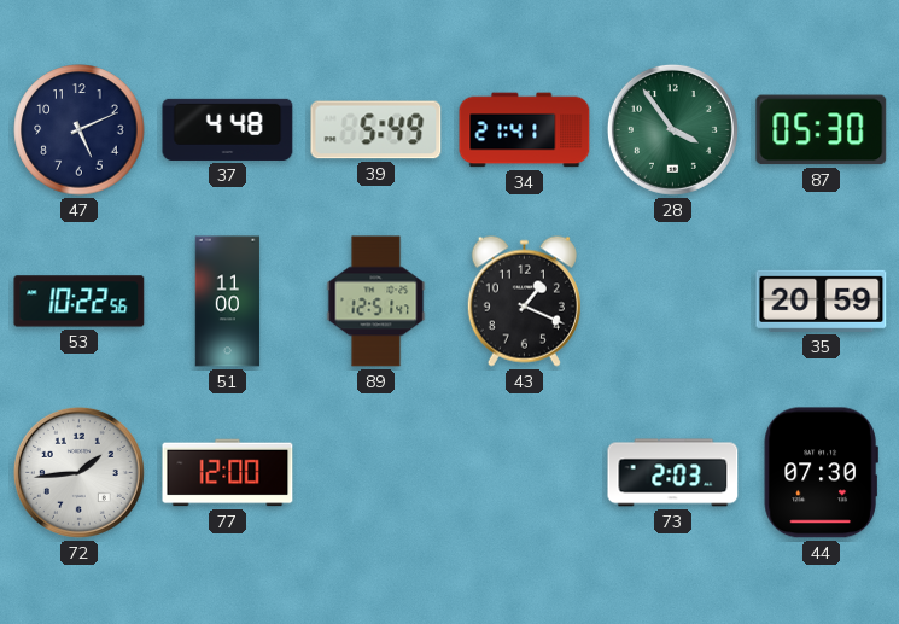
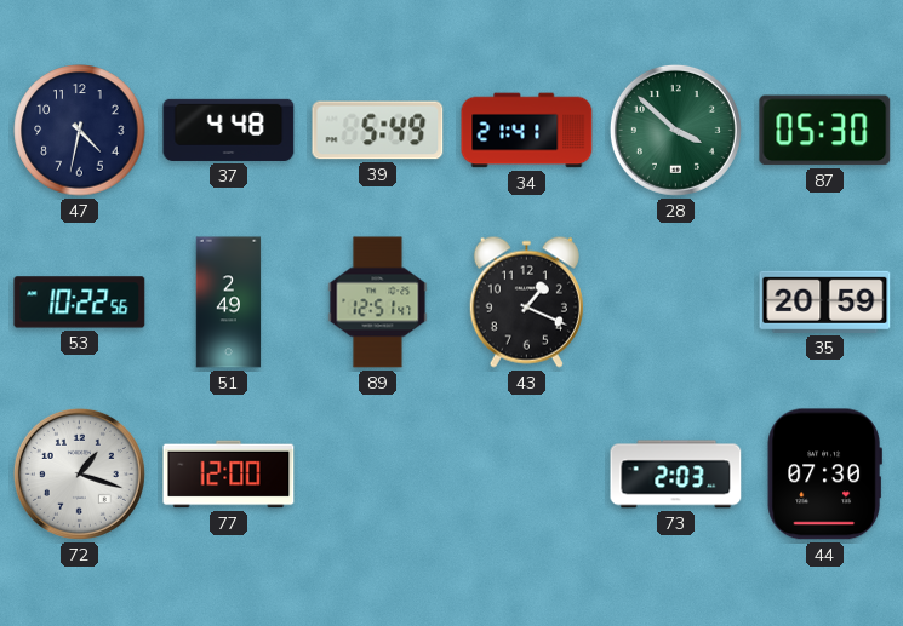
47: 5:11 -> 4:32 (80, 131)
28: 3:54 -> 3:52 (675, 130)
51: 11:00 -> 2:49 (229, 303)
72: 1:44 -> 1:18 (79, 473)
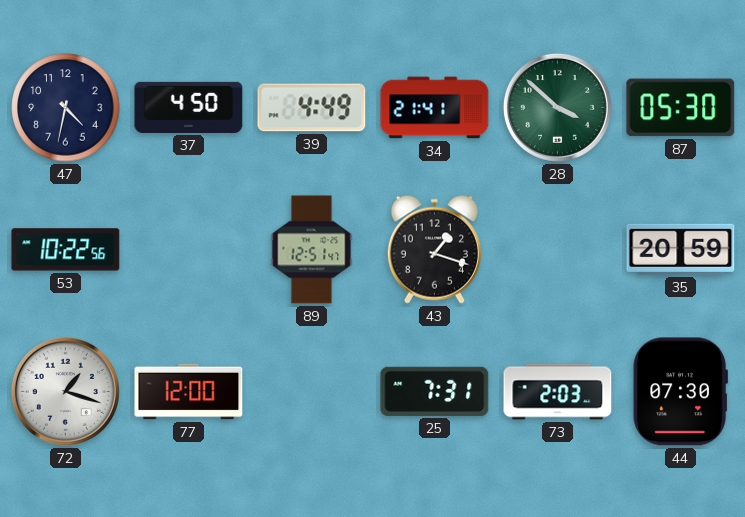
37: 4:48 -> 4:50 (189, 107)
39: 5:49 -> 4:49 (312, 108)
51: 2:49 -> none (229, 303)
43: 1:19 -> 1:18 (434, 249)
25: none -> 7:31 (435, 391)
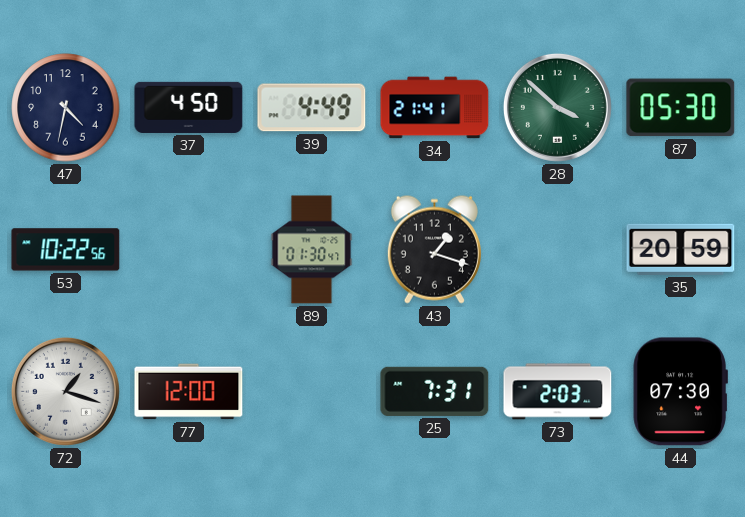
89: 12:51 -> 01:30 (312, 250)
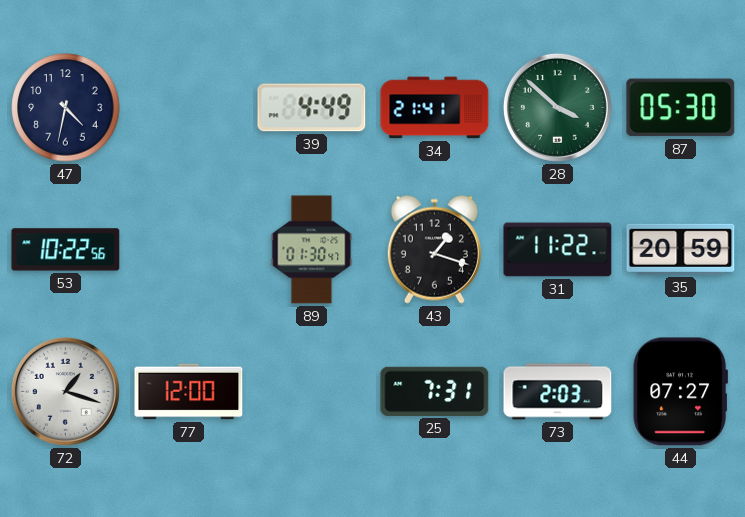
37: 4:50 -> none (189, 107)
31: none -> 11:22 (558, 250)
44: 07:30 -> 07:27 (680, 392)
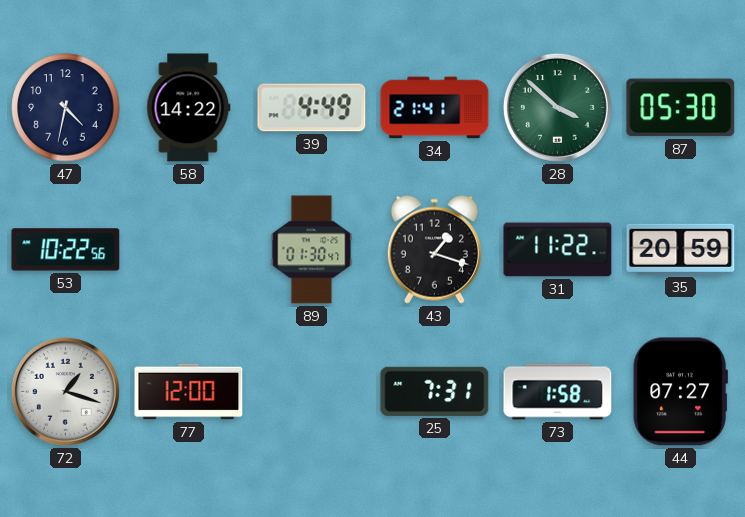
58: none -> 14:22 (189, 108)
73: 2:03 -> 1:58 (558, 392)
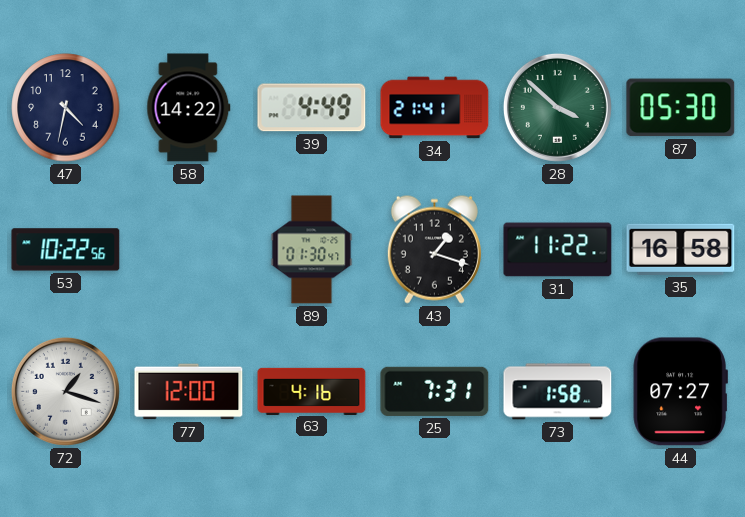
35: 20:59 -> 16:58 (681, 249)
63: none -> 4:16 (312, 391)
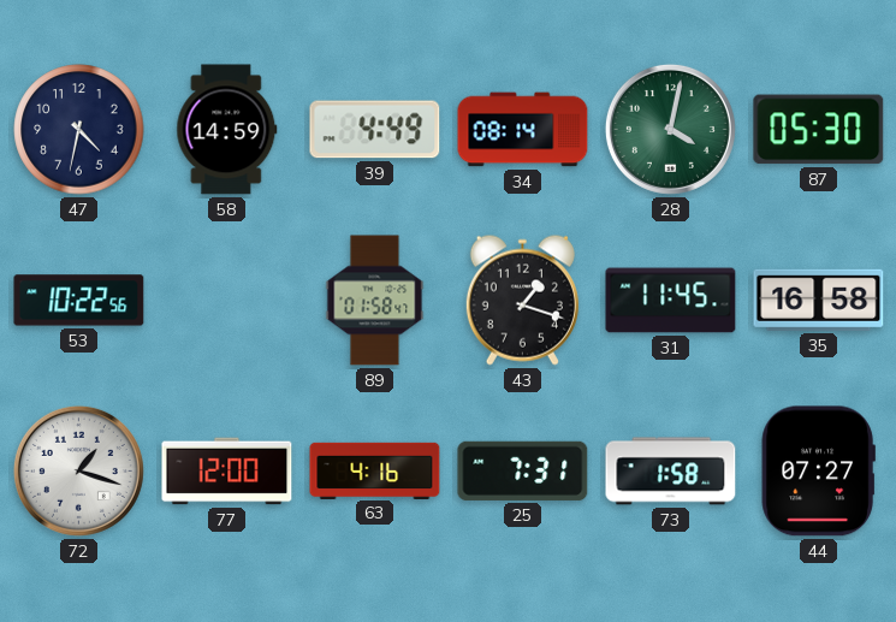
58: 14:22 -> 14:59 (227, 130)
34: 21:41 -> 08:14 (523, 130)
28: 3:52 -> 4:02 (670, 129)
89: 01:30 -> 01:58 (375, 301)
31: 11:22 -> 11:45 (671, 301)
